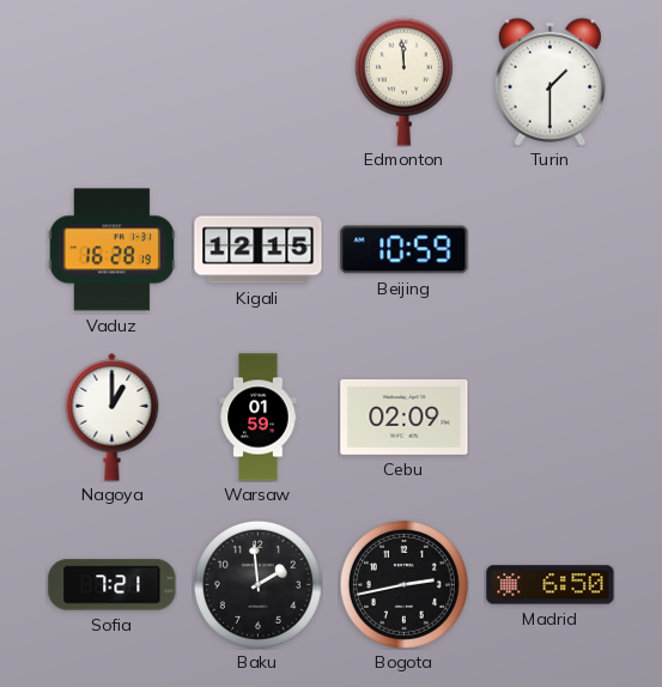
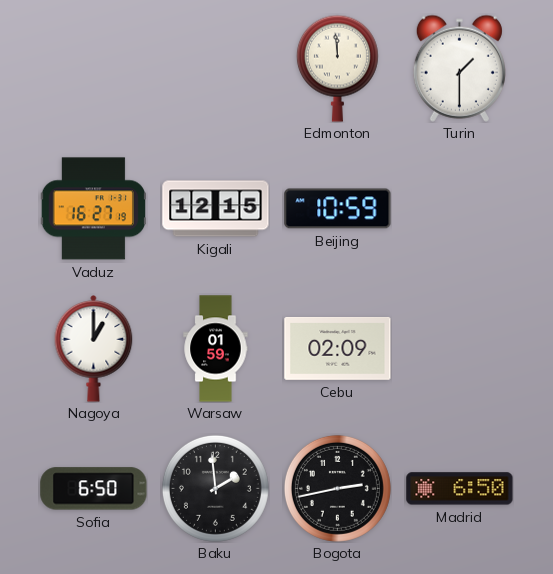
Vaduz: 16:28 -> 16:27 (93, 209)
Sofia: 7:21 -> 6:50 (94, 489)
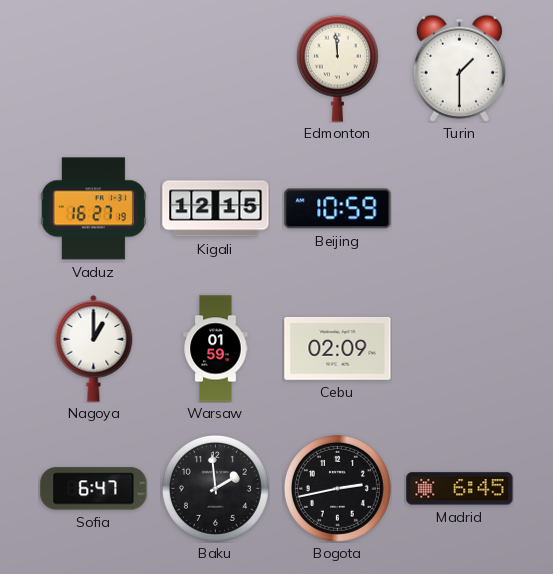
Sofia: 6:50 -> 6:47 (94, 489)
Madrid: 6:50 -> 6:45 (460, 489)
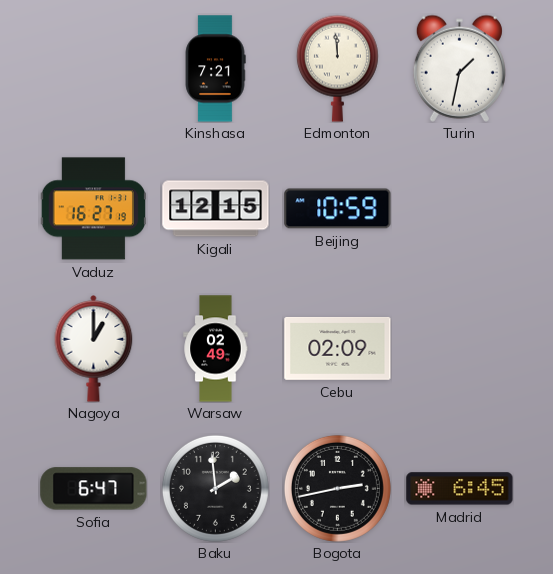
Kinshasa: none -> 7:21 (215, 69)
Turin: 1:30 -> 1:32 (459, 68)
Warsaw: 01:59 -> 02:49 (216, 349)
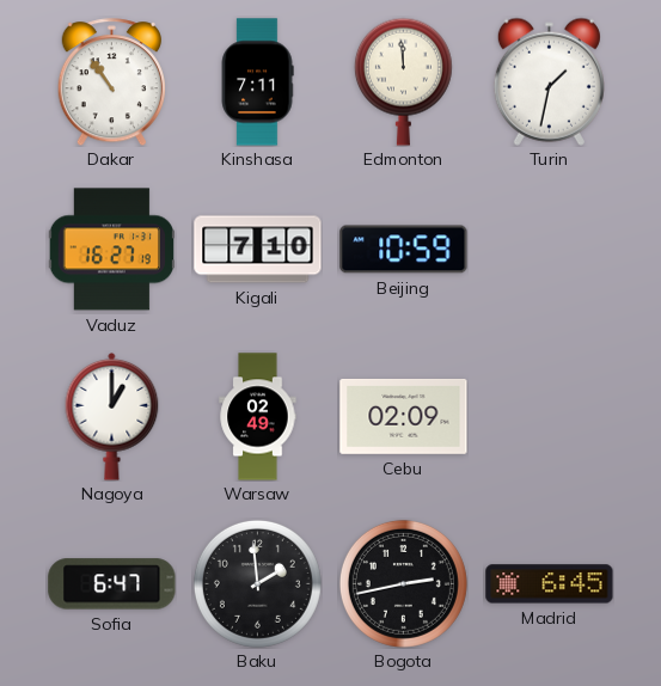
Dakar: none -> 10:54 (111, 82)
Kinshasa: 7:21 -> 7:11 (257, 82)
Kigali: 12:15 -> 7:10 (258, 250)
